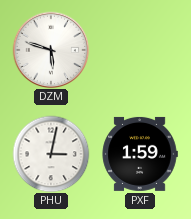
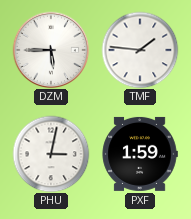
DZM: 5:48 -> 5:45 (51, 50)
TMF: none -> 1:46 (140, 50)
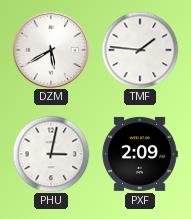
DZM: 5:45 -> 5:40 (51, 50)
PXF: 1:59 -> 2:09 (140, 154)
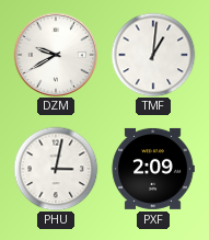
DZM: 5:40 -> 9:40 (56, 55)
TMF: 1:46 -> 1:01 (153, 55)
